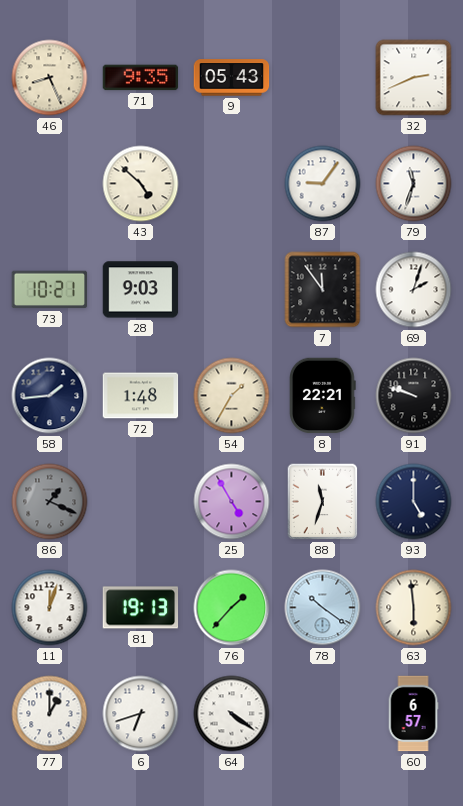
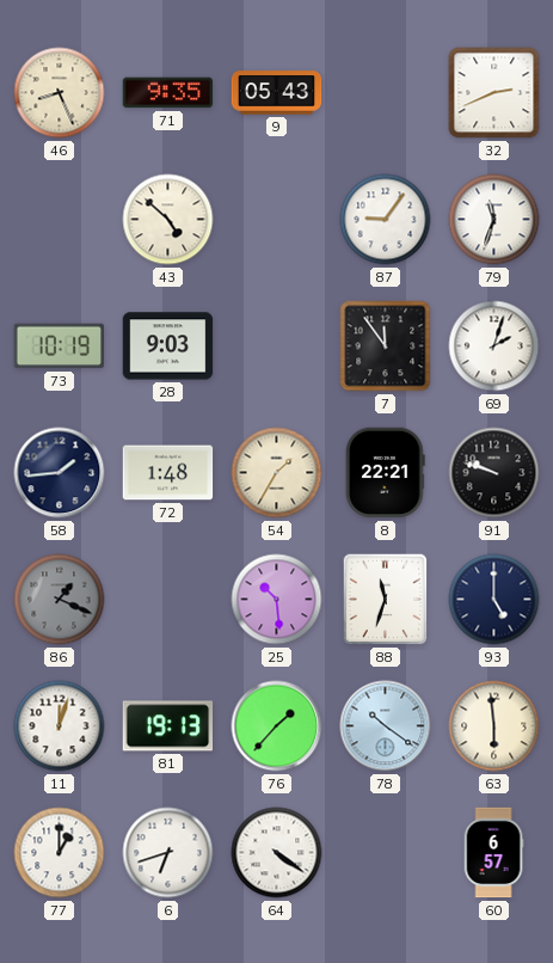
73: 10:21 -> 10:19 (60, 346)
25: 4:55 -> 10:29 (277, 600)
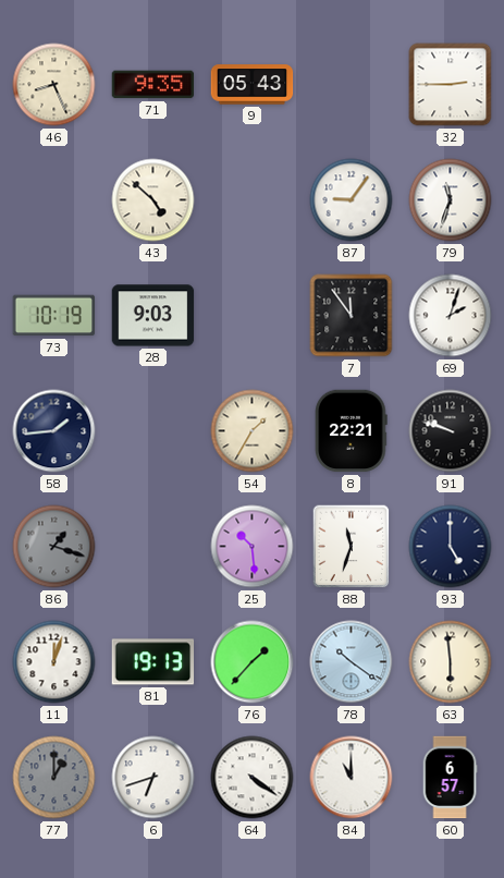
32: 2:41 -> 2:45 (451, 85)
72: 1:48 -> none (168, 473)
86: 1:19 -> 1:18 (54, 547)
77 dial: white -> grey (54, 778)
84: none -> 11:00 (352, 778)
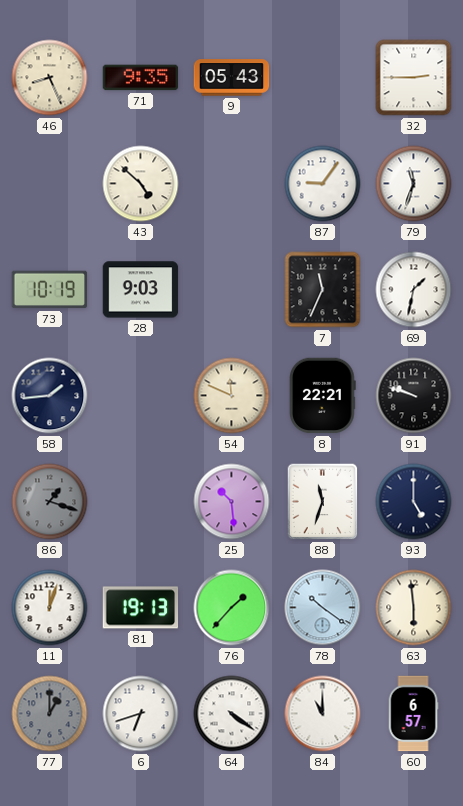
7: 11:54 -> 11:34 (323, 290)
69: 2:03 -> 1:32 (414, 290)
54: 1:35 -> 11:49 (232, 396)
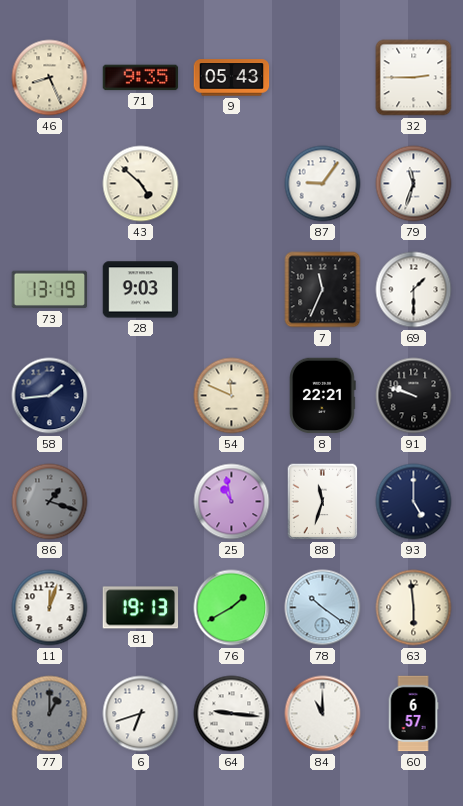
73: 10:19 -> 13:19 (50, 290)
69: 1:32 -> 1:30 (414, 290)
25: 10:29 -> 10:58 (232, 502)
76: 1:37 -> 1:40 (232, 608)
64: 4:21 -> 9:16 (232, 714)
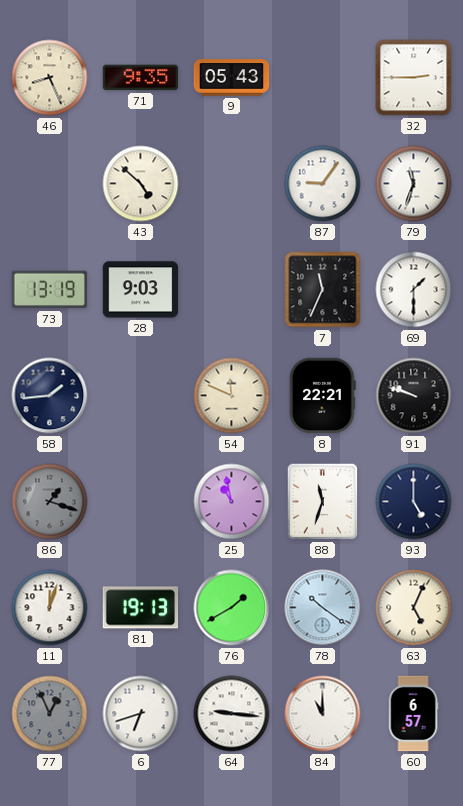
63: 5:59 -> 5:04 (414, 608)
77: 1:00 -> 12:56 (50, 714)
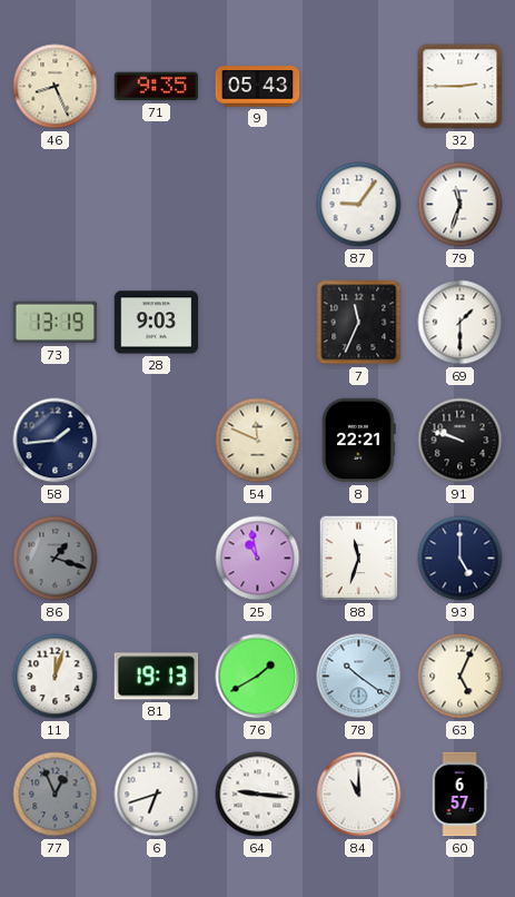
43: 4:52 -> none (141, 184)
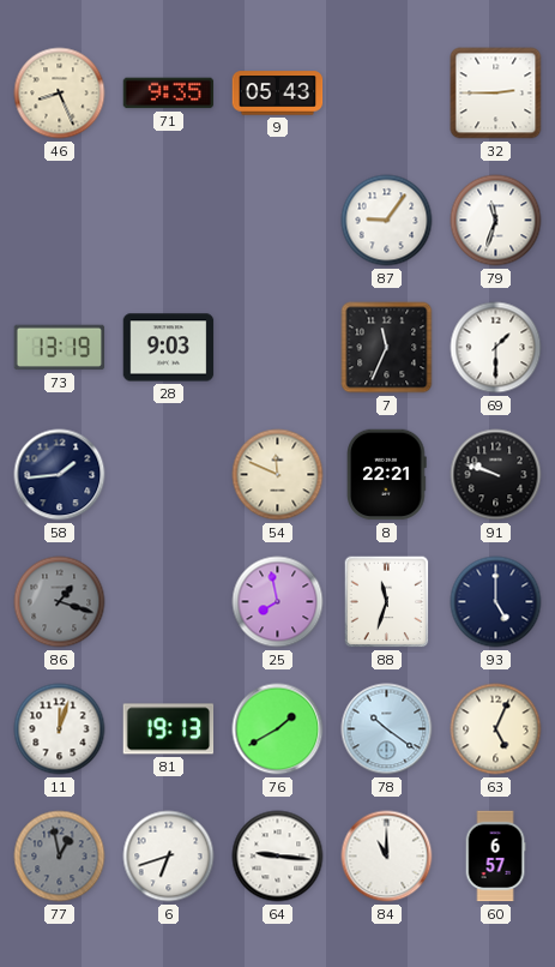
25: 10:58 -> 7:58 (278, 602)
77: 12:56 -> 12:58 (60, 857)
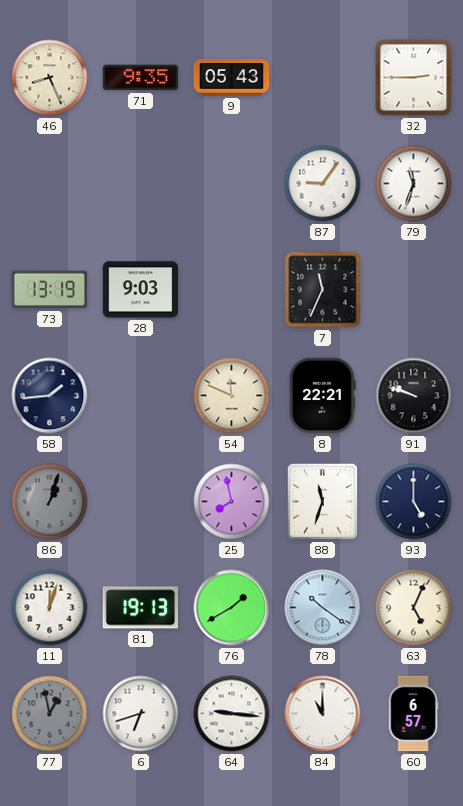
69: 1:30 -> none (496, 348)
86: 1:18 -> 1:03 (50, 502)
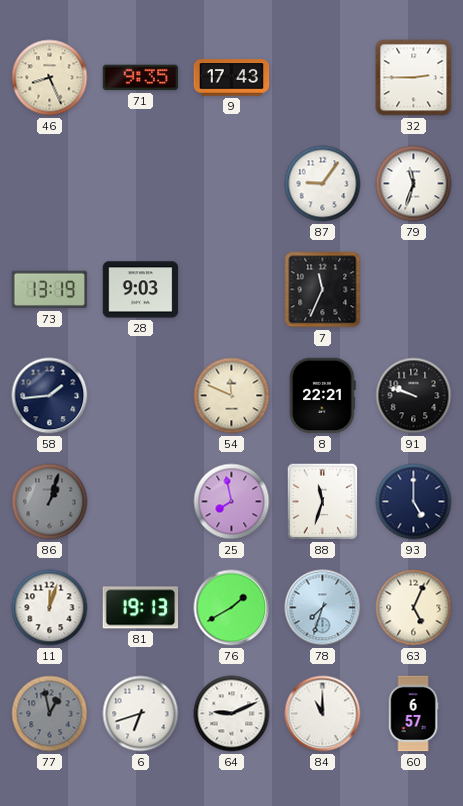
9: 05:43 -> 17:43 (232, 78)
78: 10:21 -> 7:33 (323, 608)
64: 9:16 -> 9:11 (232, 714)
